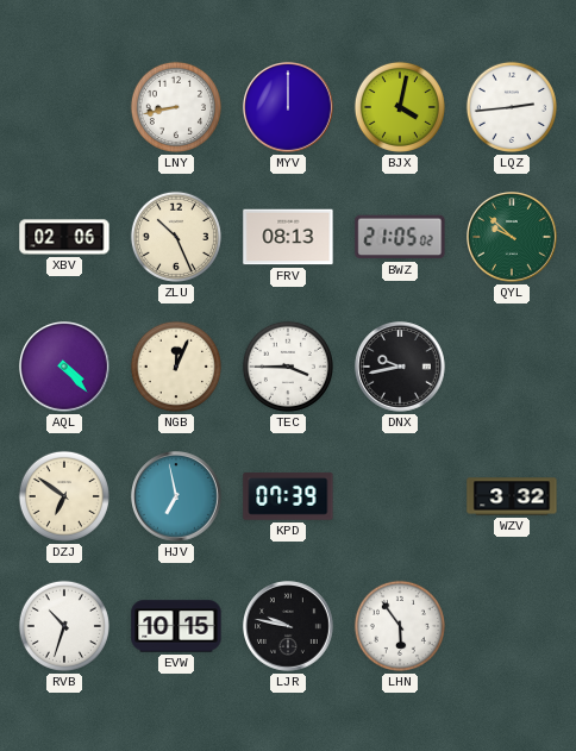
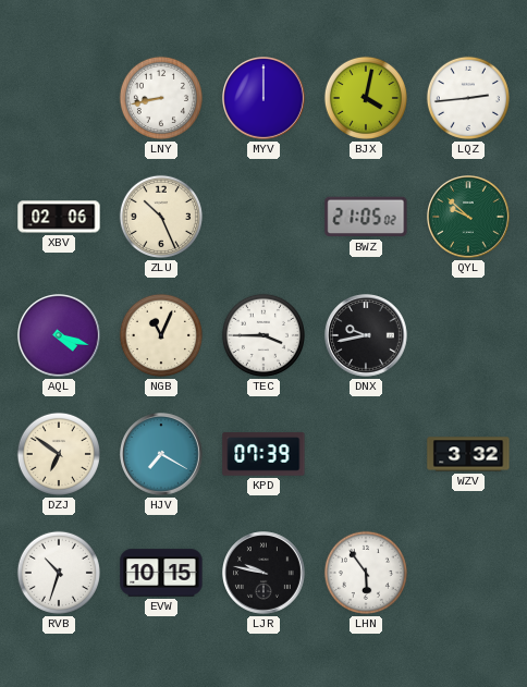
FRV: 08:13 -> none (288, 237)
AQL: 4:23 -> 4:18 (60, 336)
NGB: 12:04 -> 11:04 (161, 335)
HJV: 6:58 -> 7:20 (162, 455)
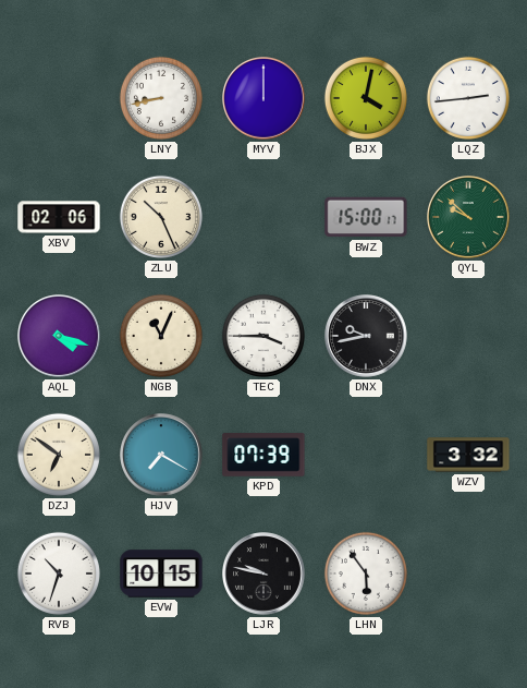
BWZ: 21:05 -> 15:00 (366, 217)
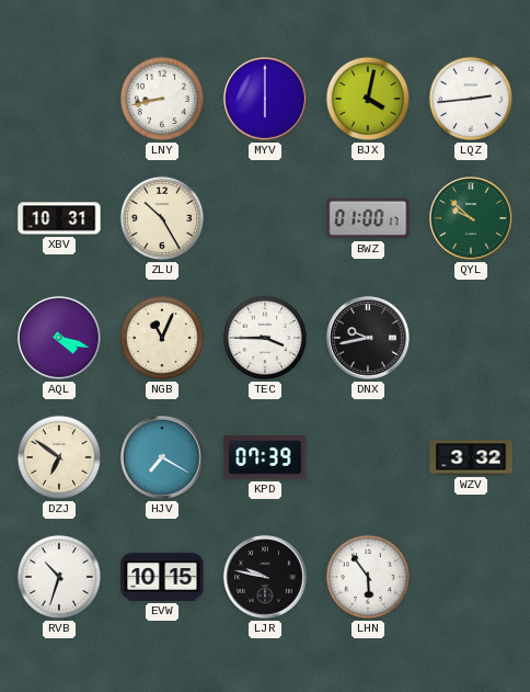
MYV: 12:00 -> 6:00 (266, 100)
XBV: 02:06 -> 10:31 (59, 218)
ZLU: 10:26 -> 10:25 (162, 218)
BWZ: 15:00 -> 01:00 (368, 218)
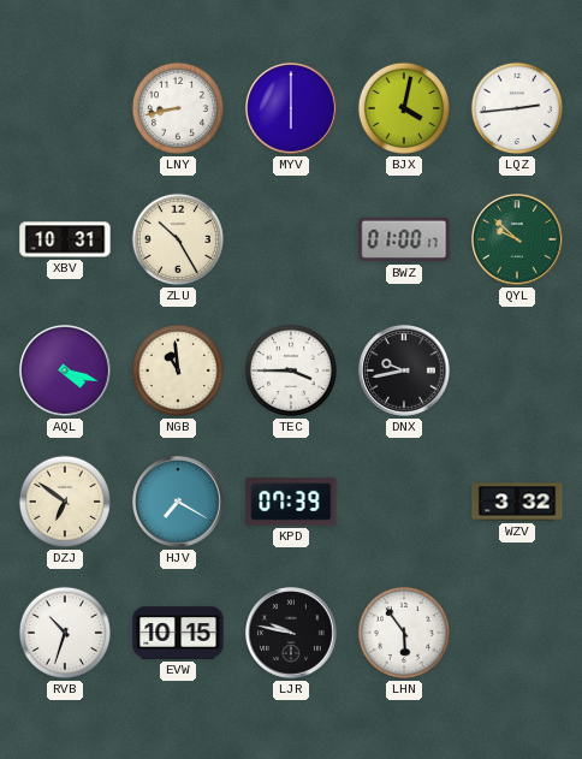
NGB: 11:04 -> 10:59 (178, 370)
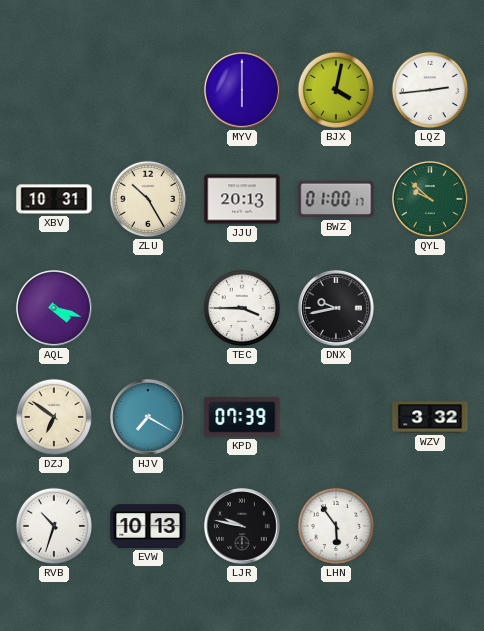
LNY: 8:43 -> none (178, 108)
JJU: none -> 20:13 (242, 199)
NGB: 10:59 -> none (178, 370)
EVW: 10:15 -> 10:13 (148, 526)
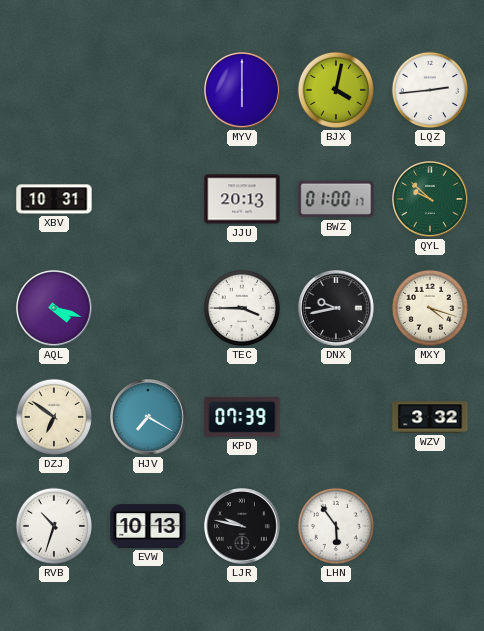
ZLU: 10:25 -> none (148, 199)
MXY: none -> 4:18 (430, 308)
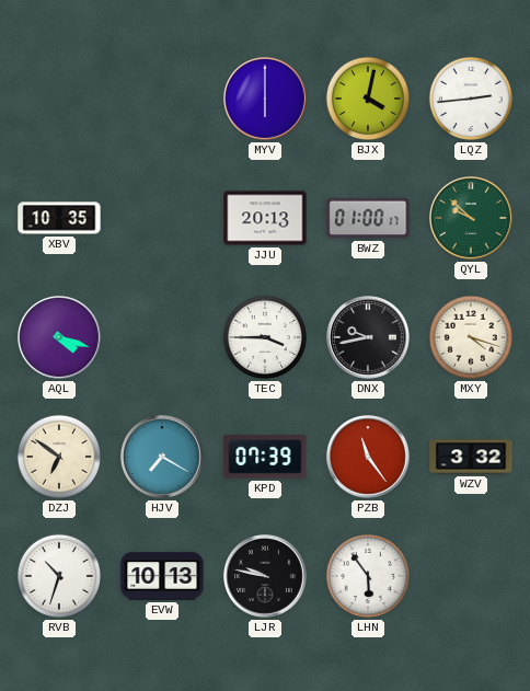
XBV: 10:31 -> 10:35 (59, 218)
PZB: none -> 11:24 (369, 458)
